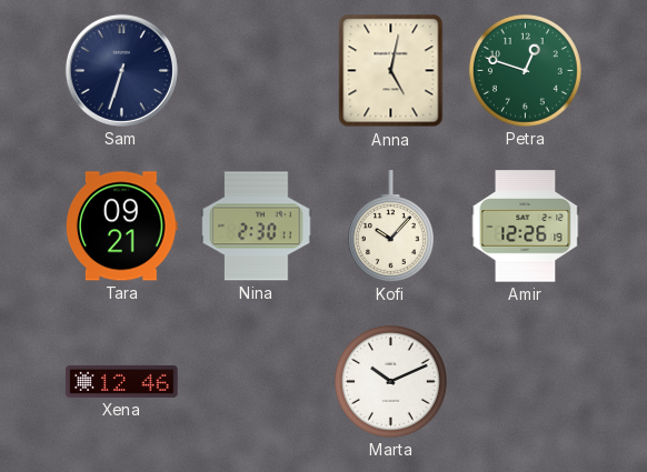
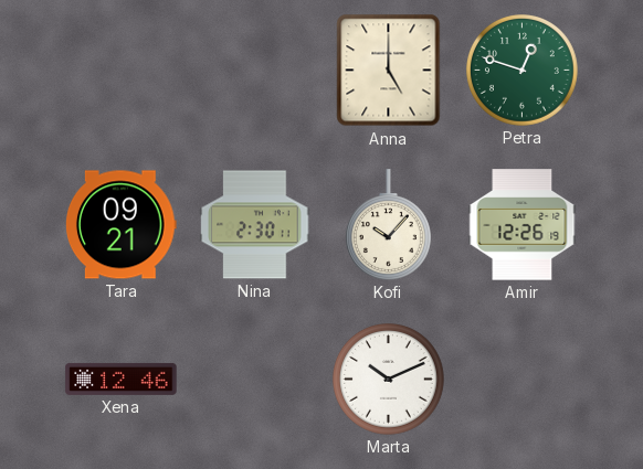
Sam: 6:33 -> none (121, 70)
Anna: 5:02 -> 5:00 (389, 71)
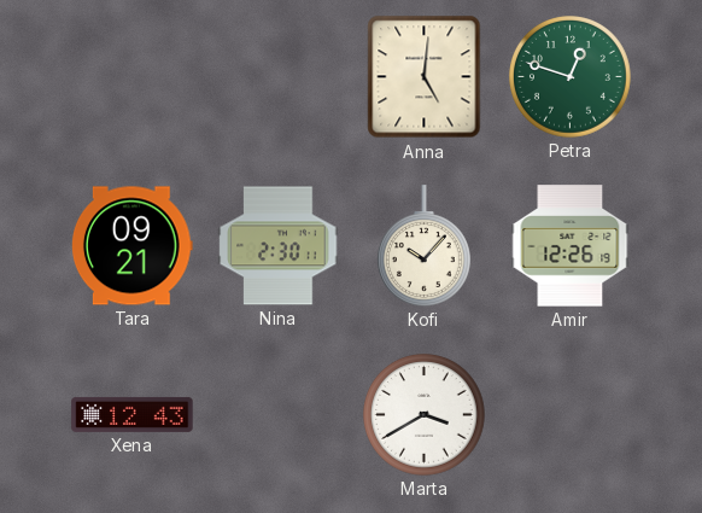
Anna: 5:00 -> 5:01 (425, 77)
Xena: 12:46 -> 12:43 (133, 414)
Marta: 10:11 -> 3:40 (425, 415)
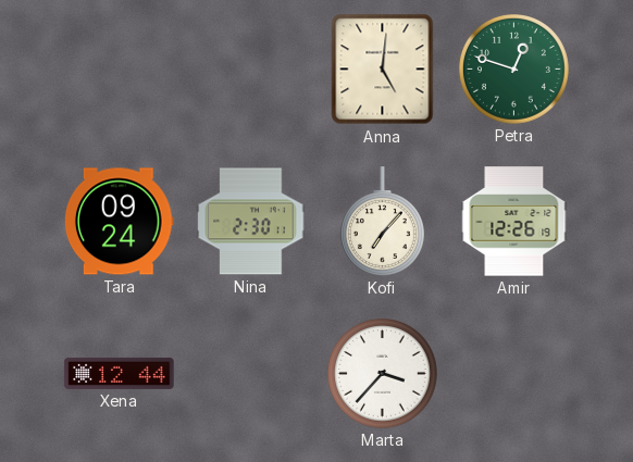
Tara: 09:21 -> 09:24 (119, 222)
Kofi: 10:07 -> 7:07 (382, 222)
Xena: 12:43 -> 12:44 (120, 373)
Marta: 3:40 -> 3:37 (383, 374)
